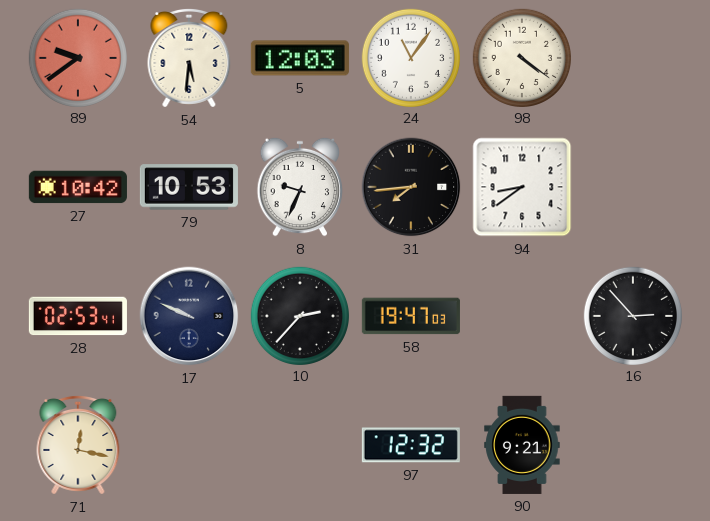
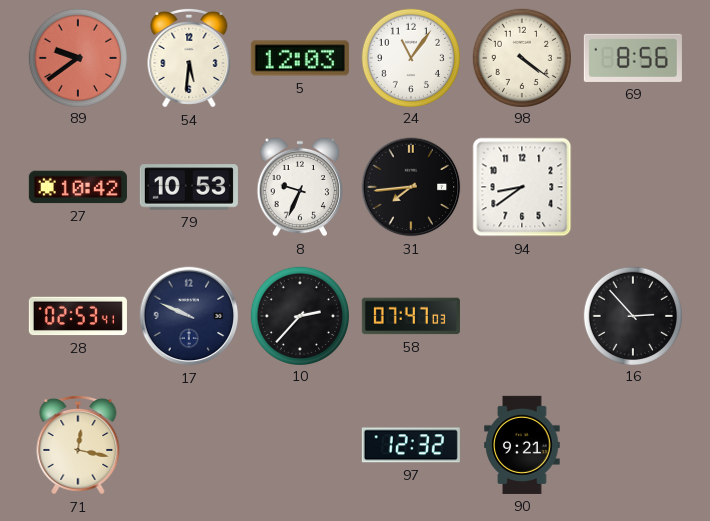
69: none -> 8:56 (633, 58)
58: 19:47 -> 07:47 (411, 316)
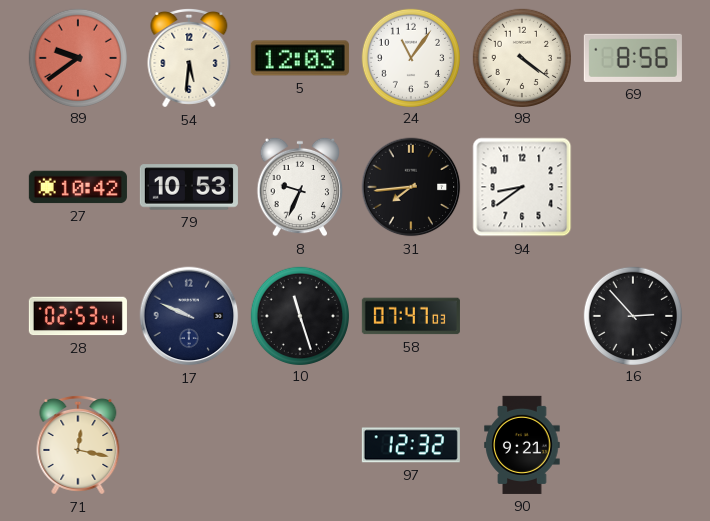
10: 2:37 -> 11:27 (299, 315)
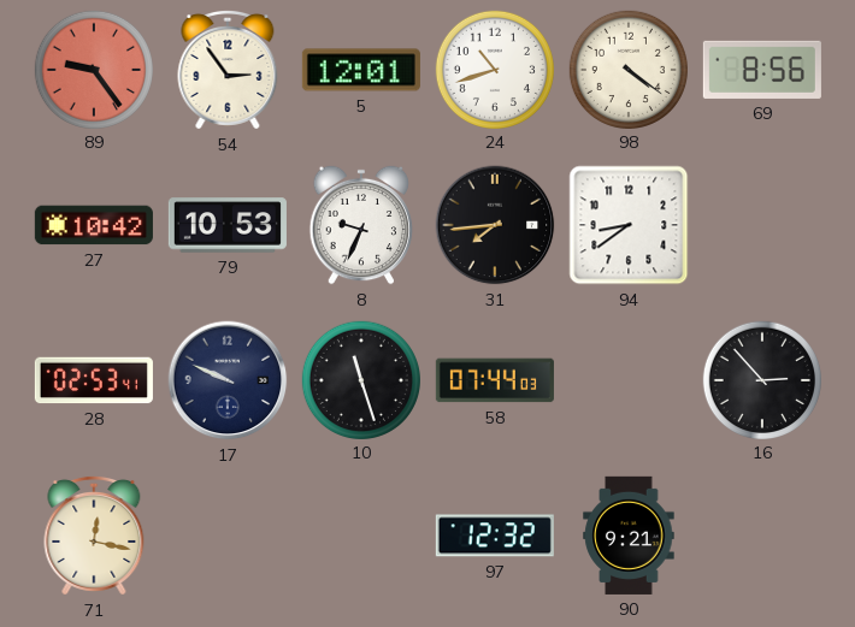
89: 9:39 -> 9:24 (93, 69)
54: 5:31 -> 2:54 (228, 70)
5: 12:03 -> 12:01 (361, 70)
24: 11:06 -> 10:42 (494, 69)
58: 07:47 -> 07:44 (495, 380)
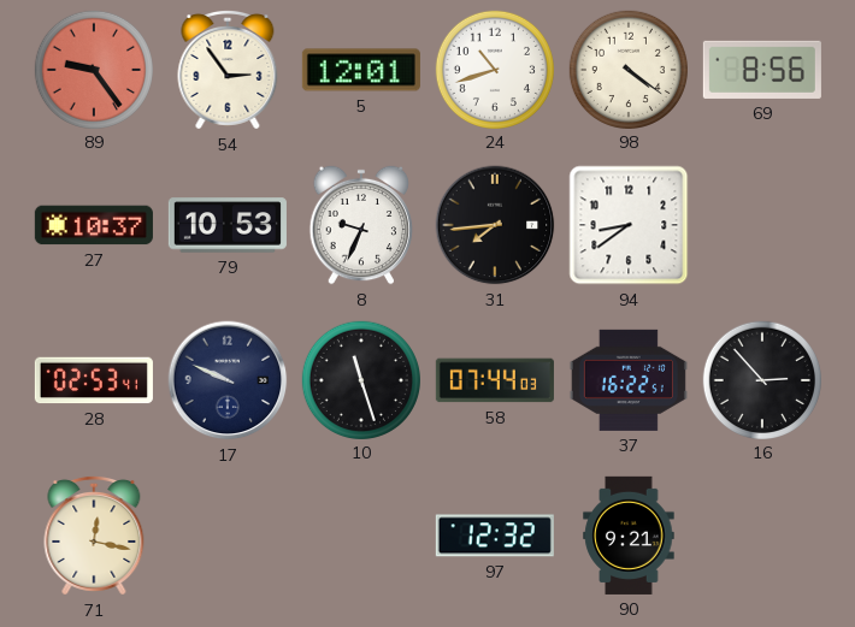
27: 10:42 -> 10:37 (94, 225)
37: none -> 16:22 (629, 380)
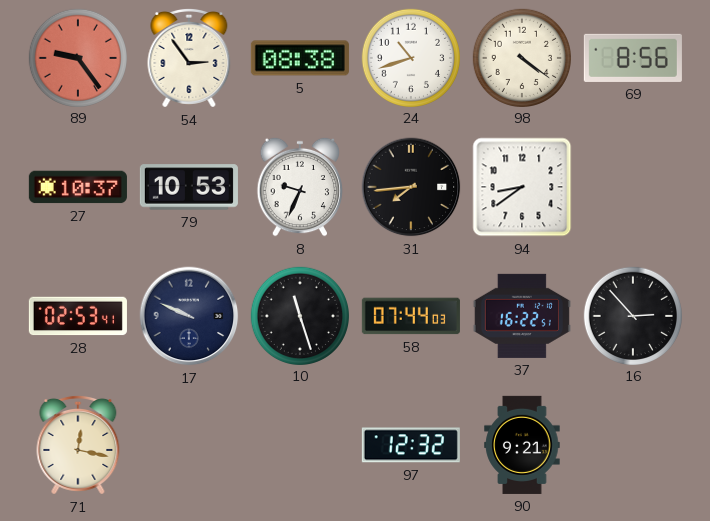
5: 12:01 -> 08:38 (300, 58)
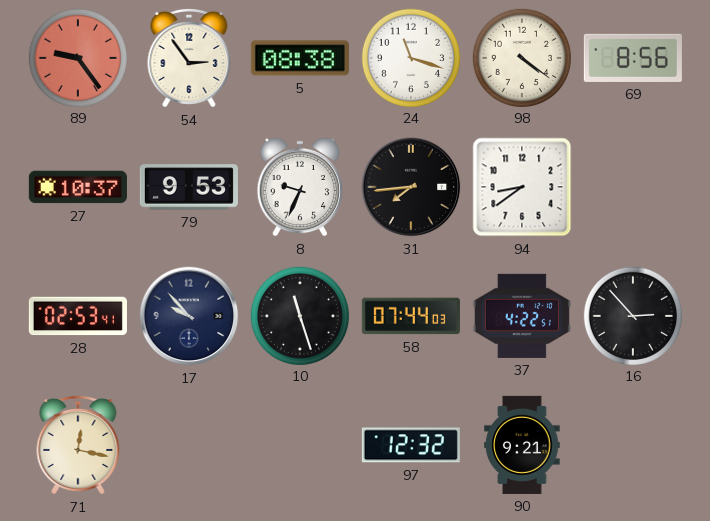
24: 10:42 -> 11:18 (410, 57)
79: 10:53 -> 9:53 (189, 187)
17: 9:49 -> 9:53 (189, 316)
37: 16:22 -> 4:22 (522, 316)
